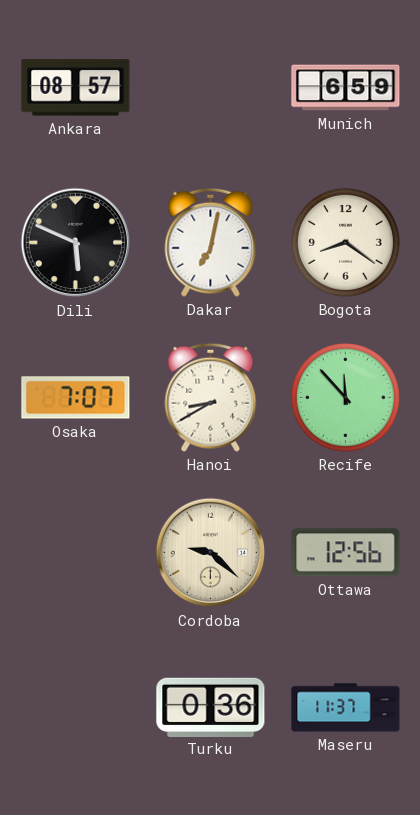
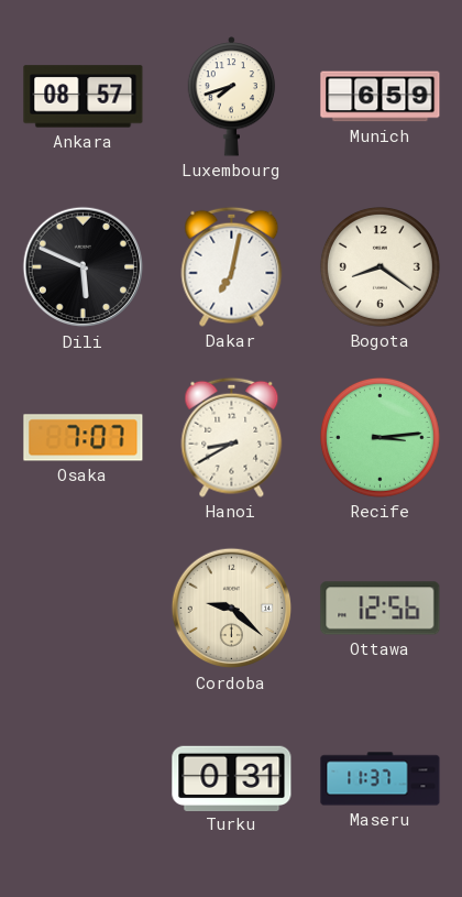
Luxembourg: none -> 7:42 (232, 97)
Recife: 11:53 -> 3:14 (380, 437)
Turku: 0:36 -> 0:31 (232, 778)
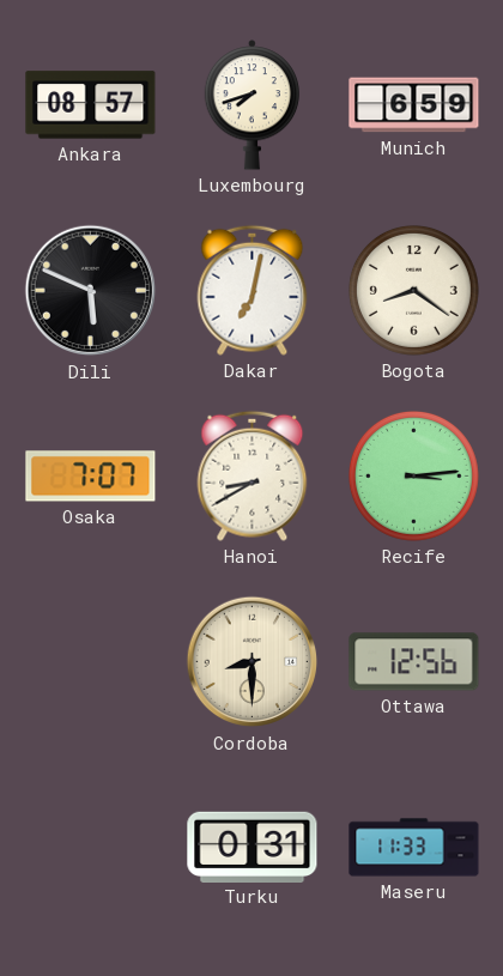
Cordoba: 9:22 -> 8:30 (253, 662)
Maseru: 11:37 -> 11:33 (414, 848)
